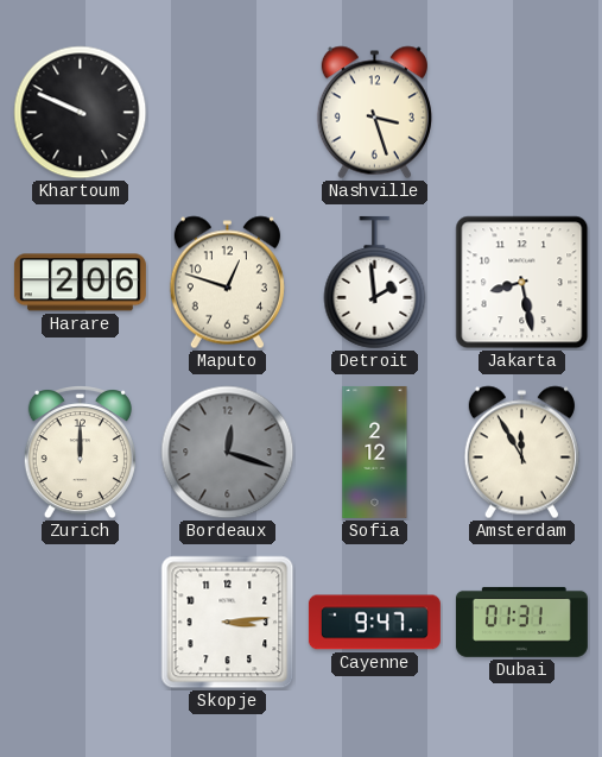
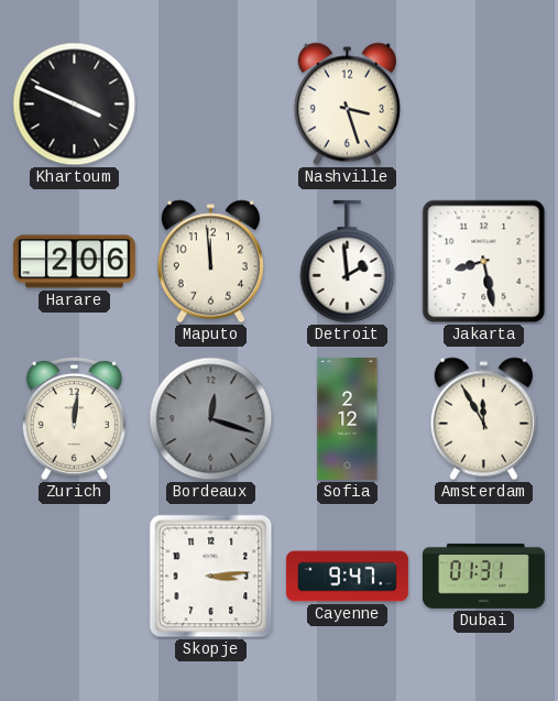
Khartoum: 9:49 -> 3:49 (75, 105)
Maputo: 12:48 -> 11:59 (210, 262)
Zurich: 12:00 -> 12:01 (74, 419)
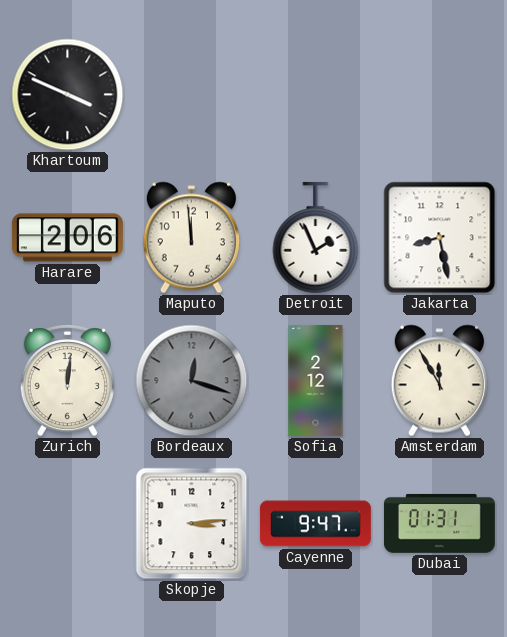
Nashville: 3:27 -> none (347, 105)
Detroit: 1:59 -> 1:56 (316, 238)
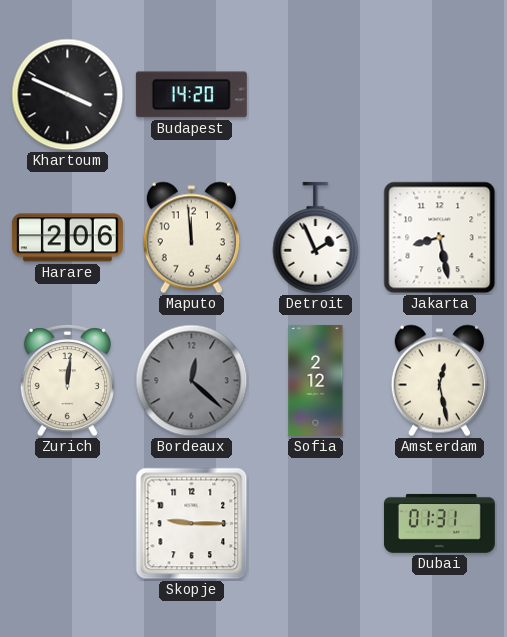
Budapest: none -> 14:20 (191, 95)
Bordeaux: 12:18 -> 12:22 (192, 381)
Amsterdam: 11:55 -> 12:28 (439, 381)
Skopje: 3:14 -> 9:15 (192, 524)
Cayenne: 9:47 -> none (315, 524)
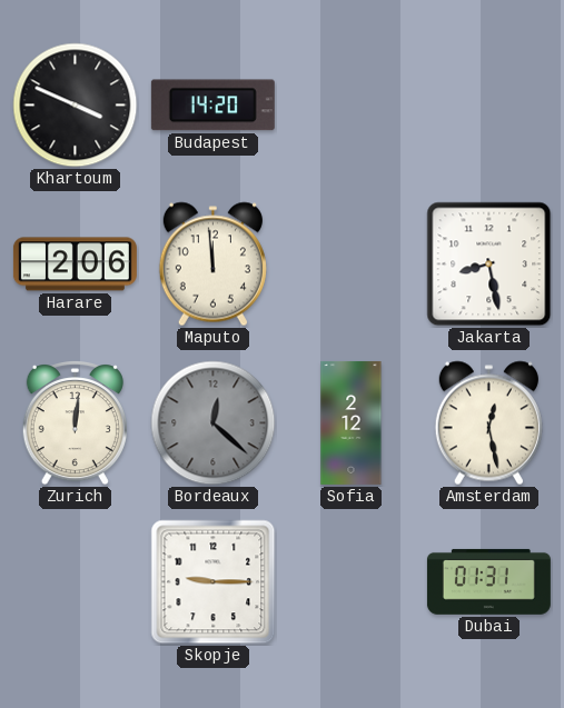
Detroit: 1:56 -> none (316, 238)
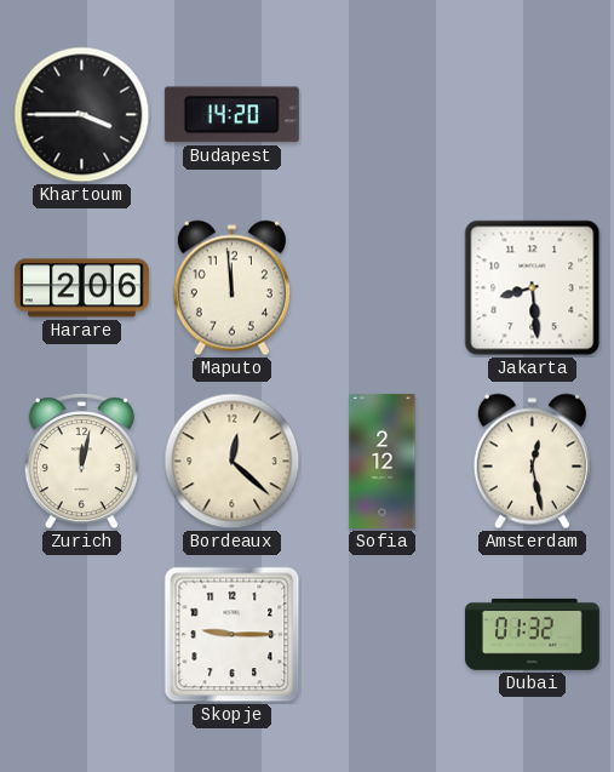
Khartoum: 3:49 -> 3:45 (82, 115)
Jakarta: 8:28 -> 8:29 (533, 288)
Zurich: 12:01 -> 12:02 (81, 462)
Bordeaux dial: grey -> cream (233, 462)
Dubai: 01:31 -> 01:32 (532, 634)
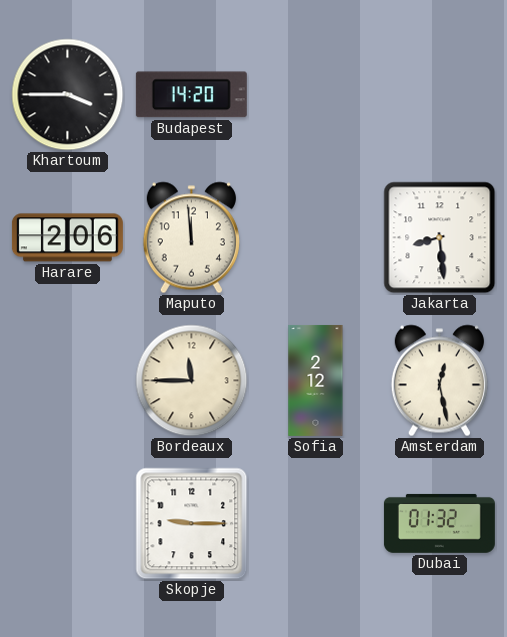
Zurich: 12:02 -> none (81, 462)
Bordeaux: 12:22 -> 11:45 (192, 381)
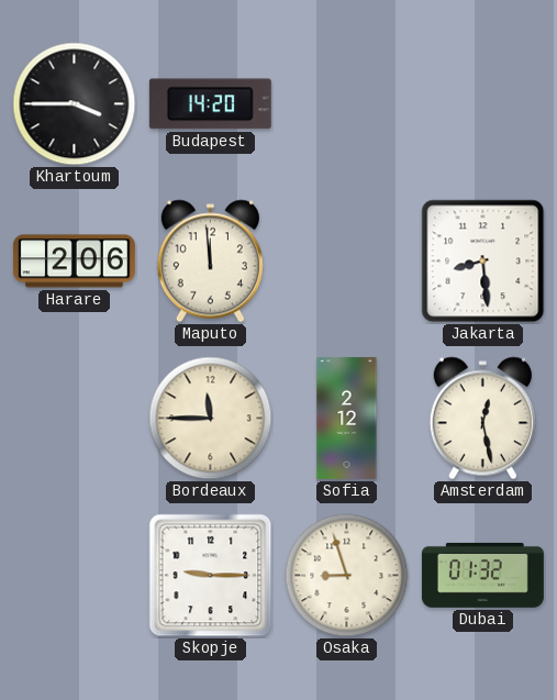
Osaka: none -> 8:57 (347, 576)
